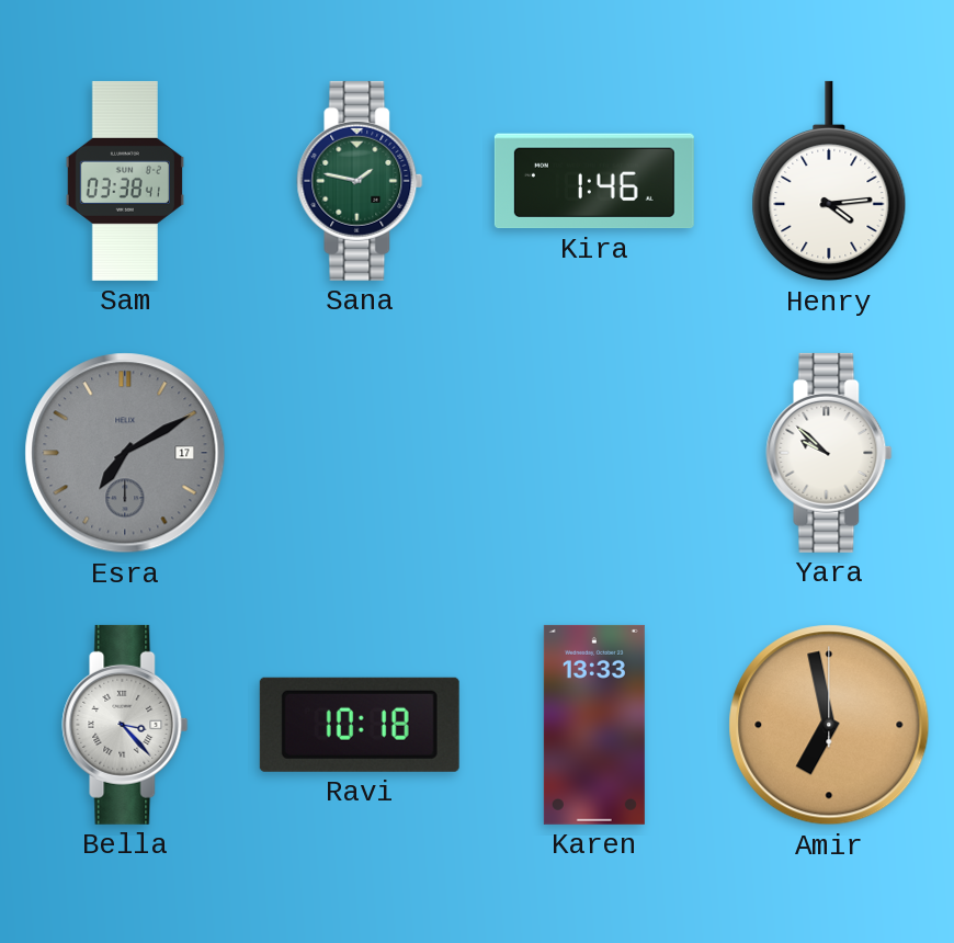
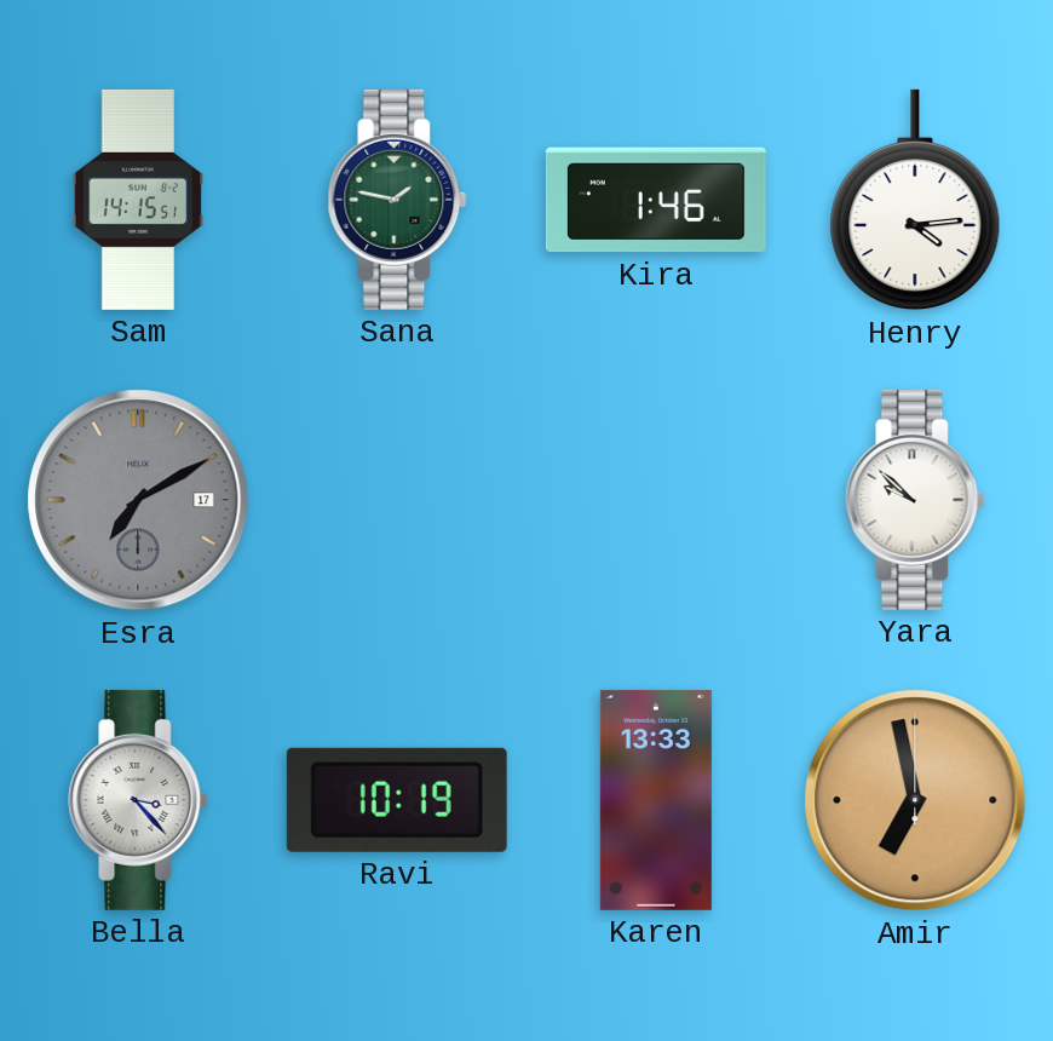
Sam: 03:38 -> 14:15 (137, 200)
Ravi: 10:18 -> 10:19 (397, 800)
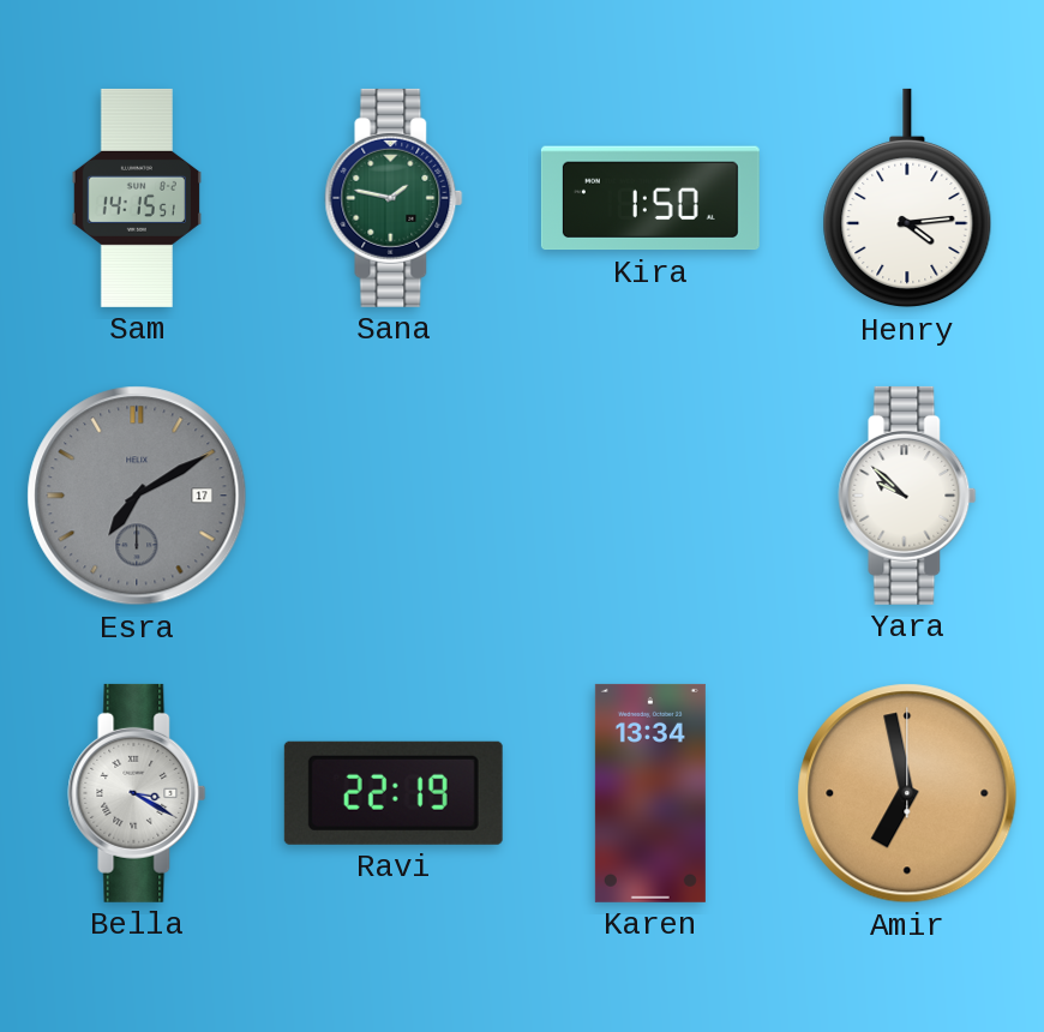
Kira: 1:46 -> 1:50 (650, 198)
Bella: 3:23 -> 3:20 (137, 793)
Ravi: 10:19 -> 22:19 (394, 793)
Karen: 13:33 -> 13:34 (650, 793)
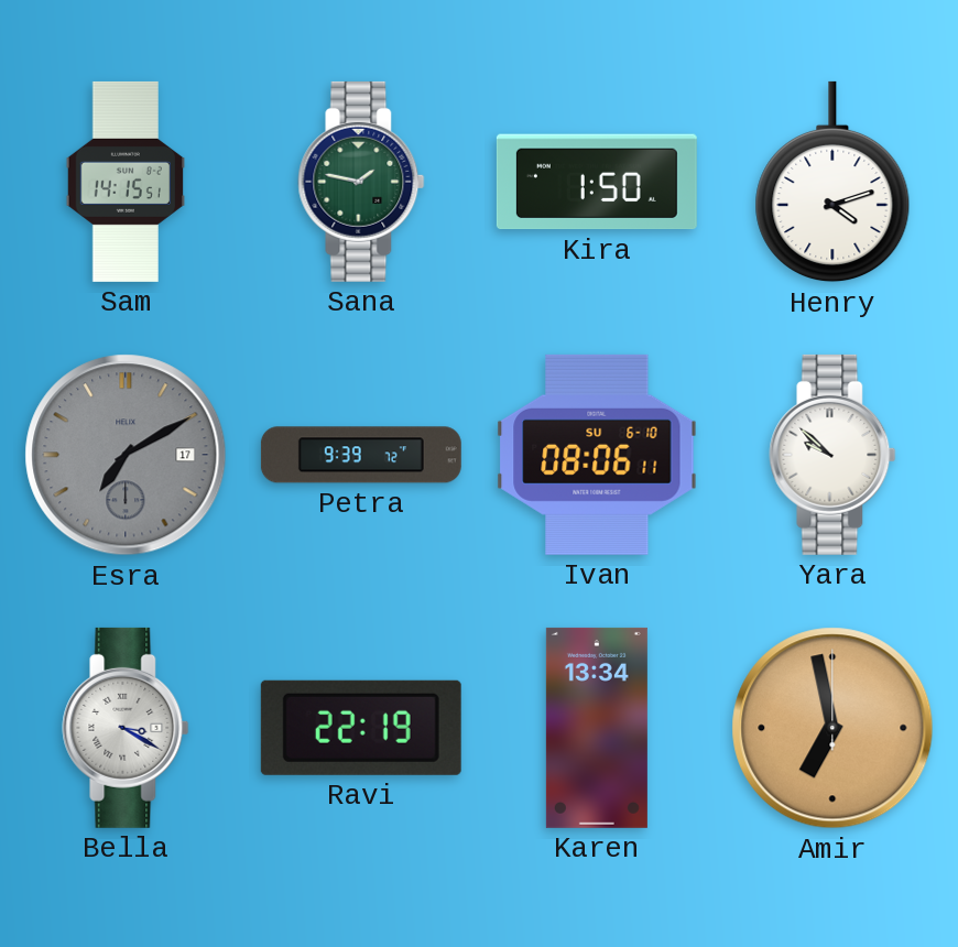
Henry: 4:14 -> 4:12 (832, 182)
Petra: none -> 9:39 (361, 455)
Ivan: none -> 08:06 (597, 455)
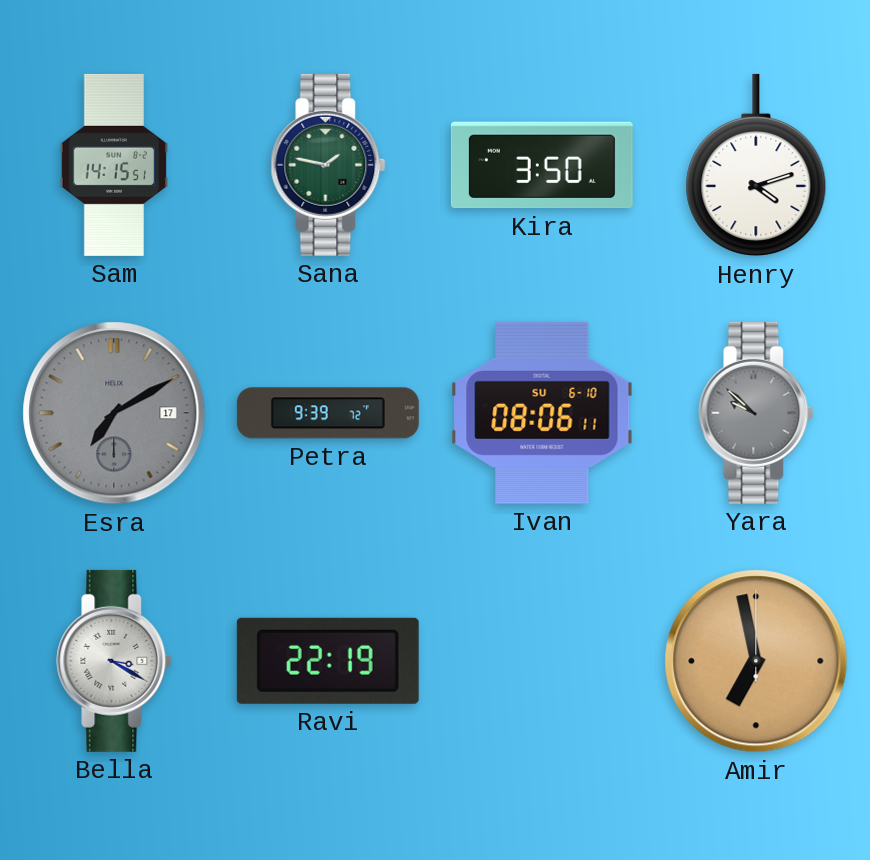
Kira: 1:50 -> 3:50 (542, 165)
Yara dial: white -> grey (756, 413)
Karen: 13:34 -> none (597, 728)
